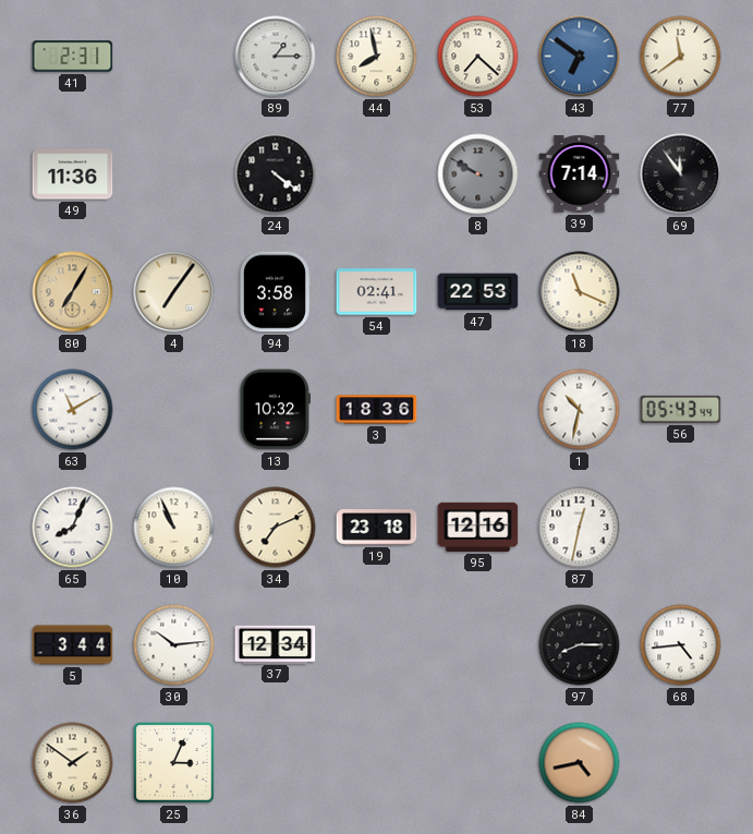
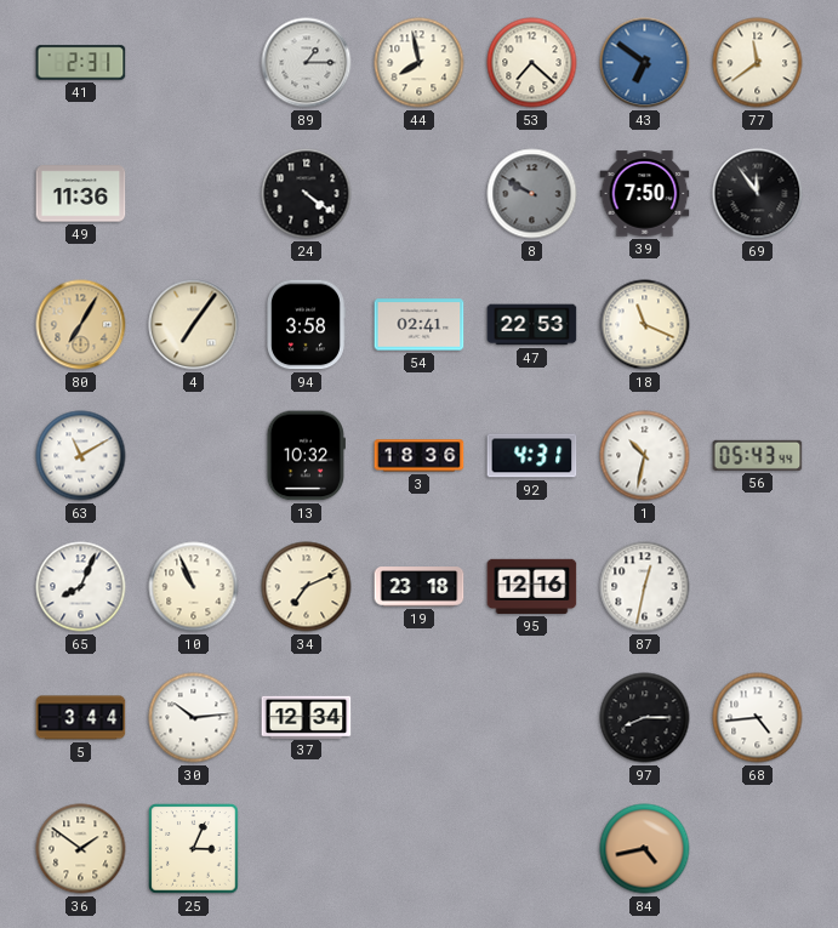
39: 7:14 -> 7:50 (645, 194)
92: none -> 4:31 (532, 456)
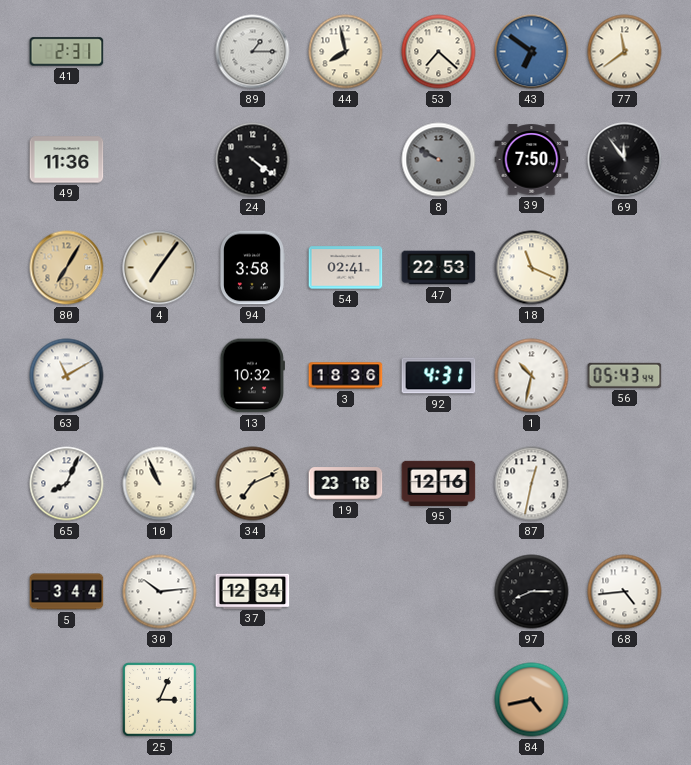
36: 1:51 -> none (81, 849)
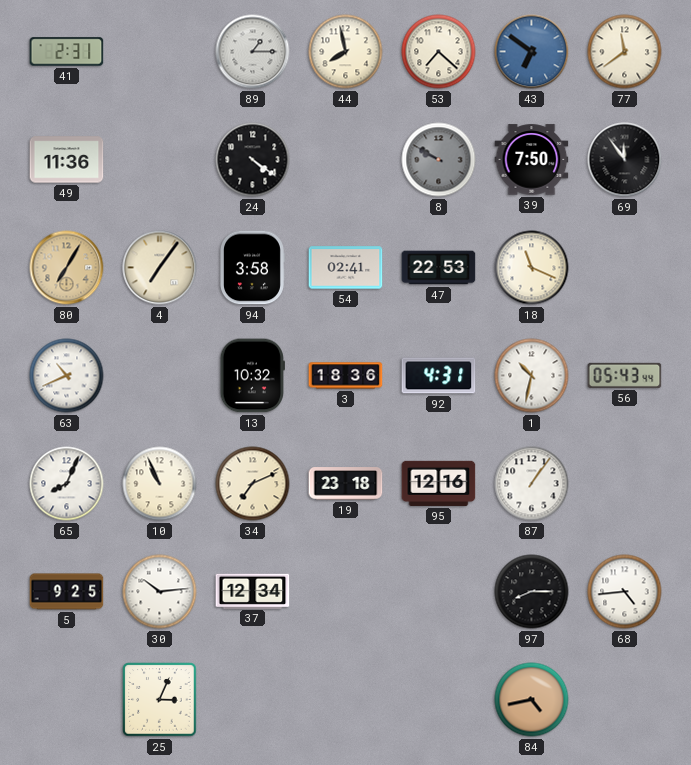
63: 11:10 -> 10:41 (67, 376)
87: 12:32 -> 1:06 (532, 484)
5: 3:44 -> 9:25 (67, 592)
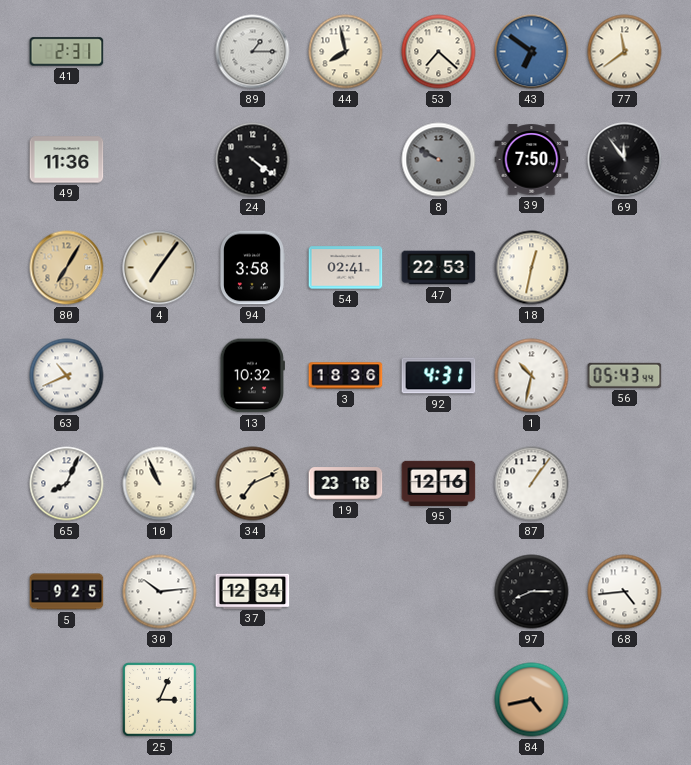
18: 11:19 -> 12:32 (532, 268)
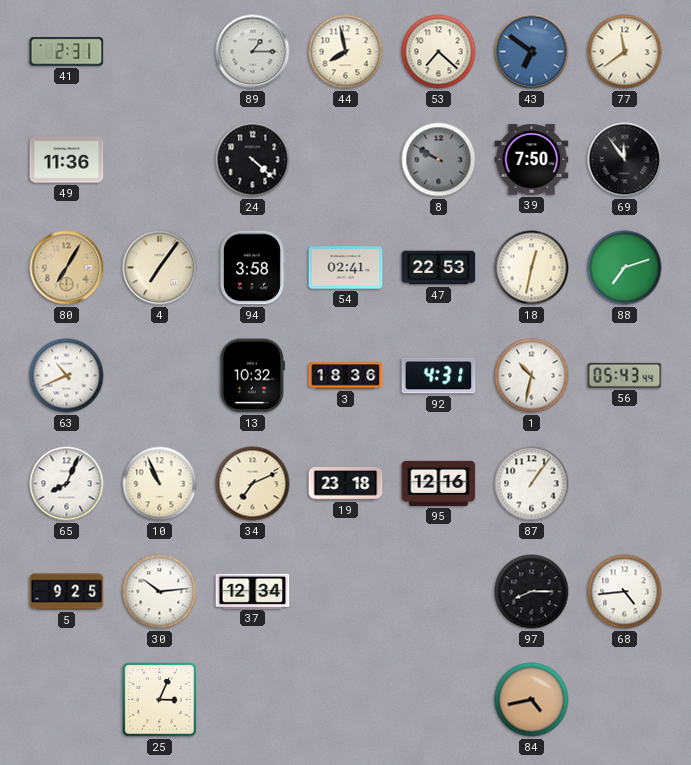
24: 4:21 -> 4:22 (253, 160)
88: none -> 7:12 (625, 268)
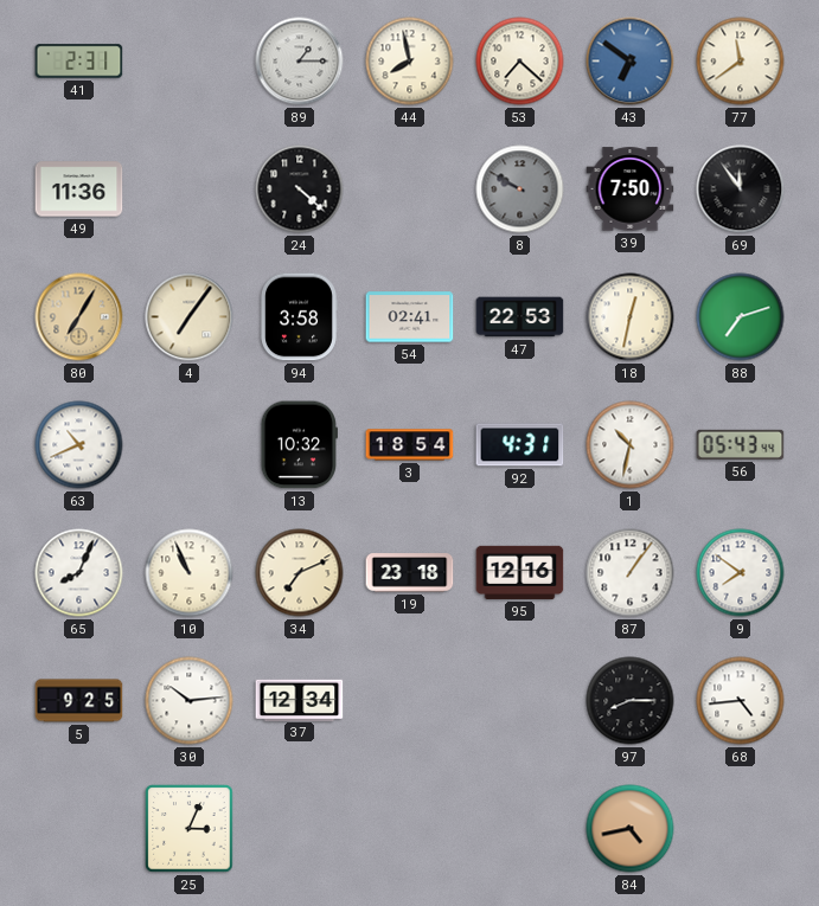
3: 18:36 -> 18:54 (410, 445)
9: none -> 7:51 (741, 573)
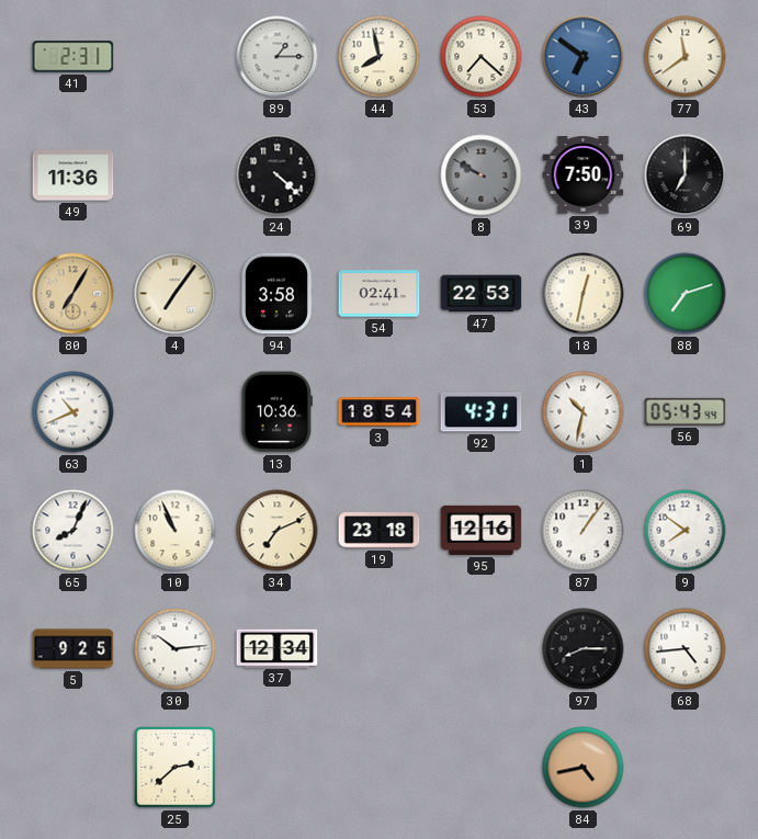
69: 11:54 -> 7:00 (686, 175)
13: 10:32 -> 10:36 (276, 412)
25: 3:04 -> 2:38 (176, 768)
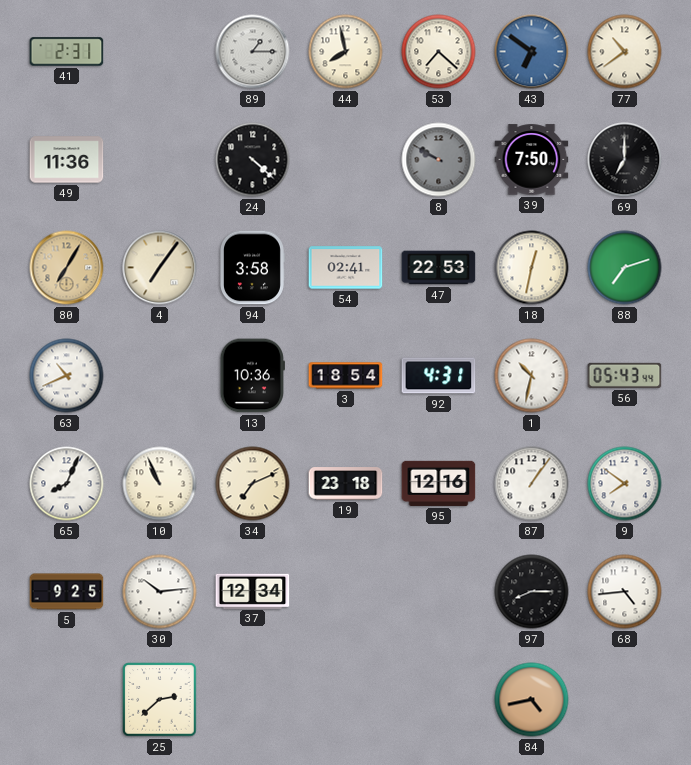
77: 11:39 -> 10:39 (625, 52)
